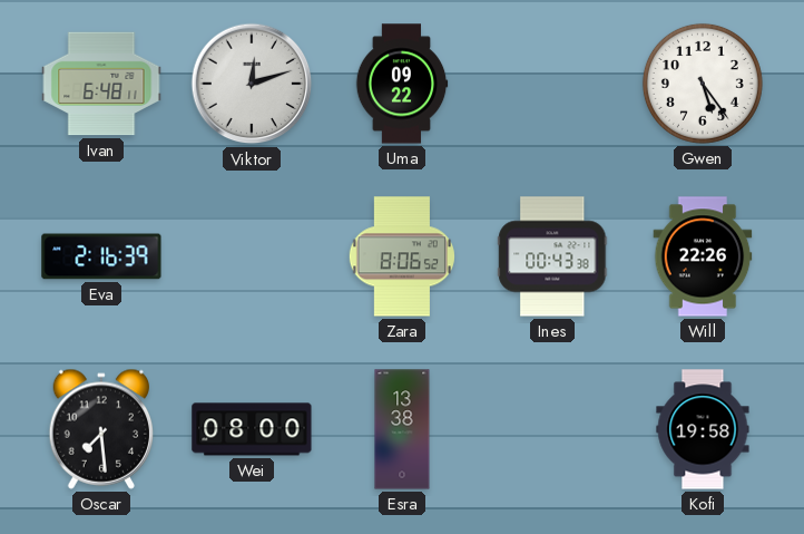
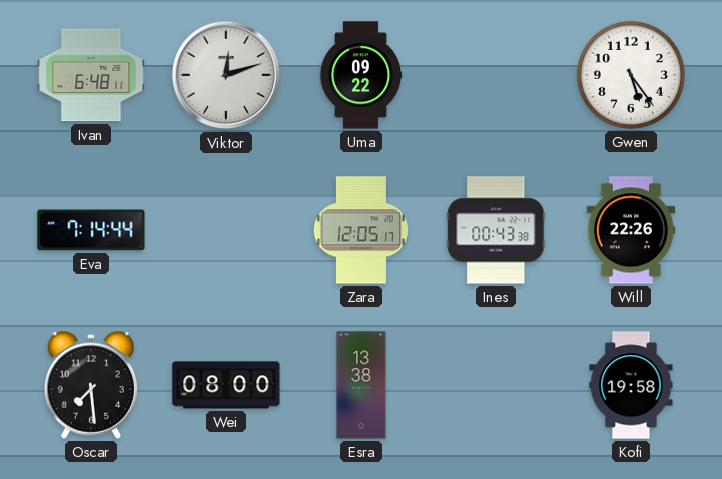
Eva: 2:16 -> 7:14 (91, 230)
Zara: 8:06 -> 12:05 (361, 230)
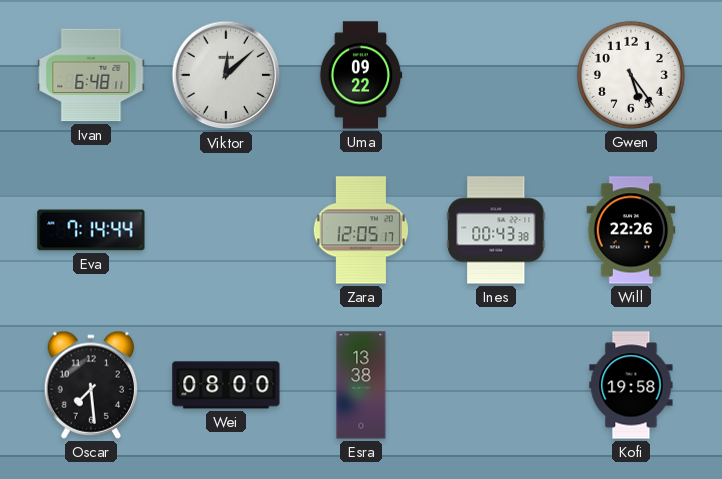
Viktor: 12:12 -> 12:08 (226, 75)
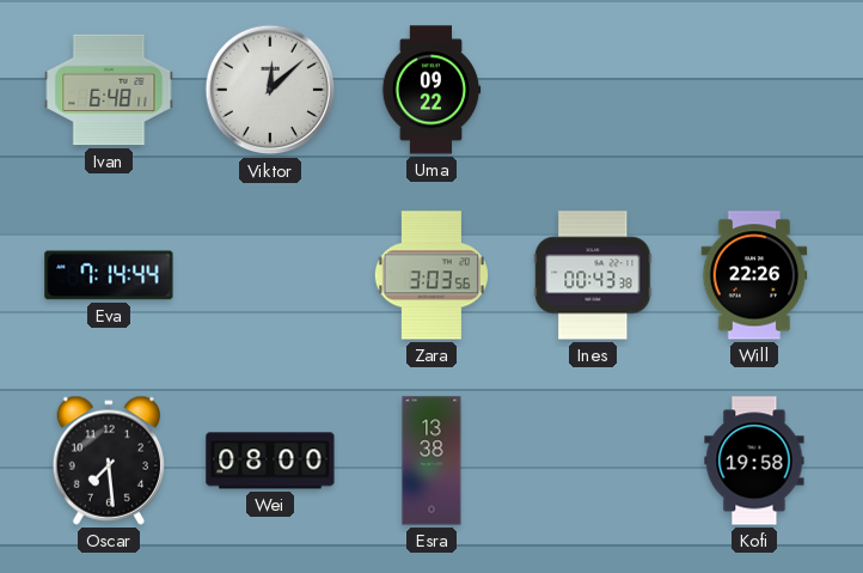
Gwen: 5:24 -> none (631, 75)
Zara: 12:05 -> 3:03 (431, 275)
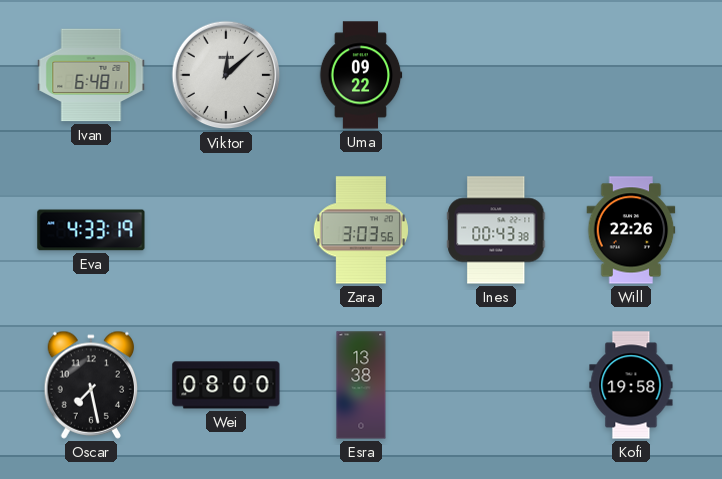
Eva: 7:14 -> 4:33 (91, 230)
Oscar: 7:29 -> 7:28 (91, 385)
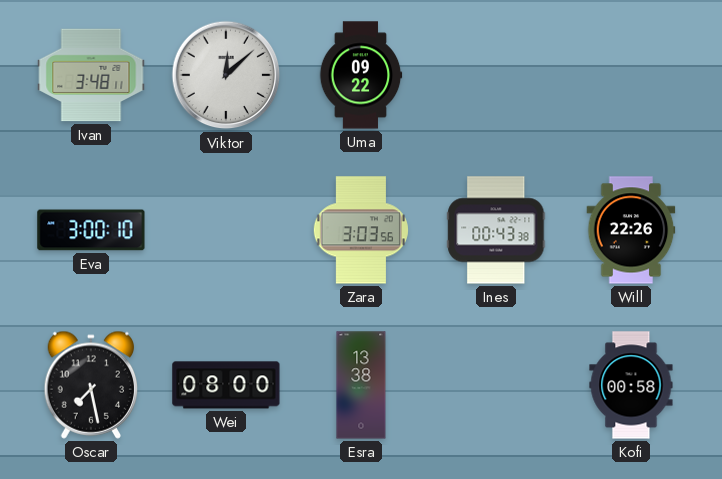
Ivan: 6:48 -> 3:48 (91, 75)
Eva: 4:33 -> 3:00 (91, 230)
Kofi: 19:58 -> 00:58 (631, 385)
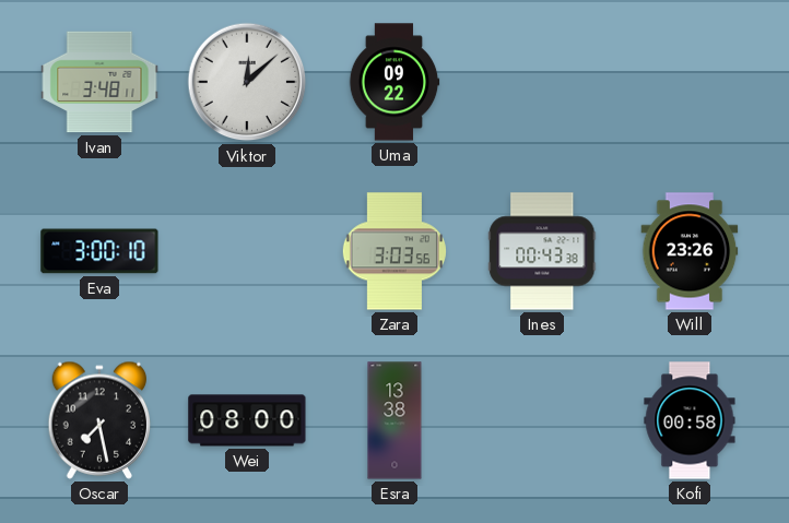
Will: 22:26 -> 23:26 (690, 251)
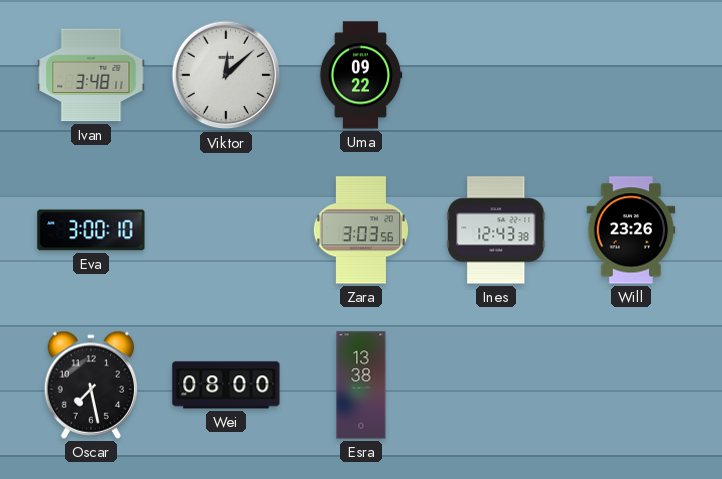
Ines: 00:43 -> 12:43 (496, 230)
Kofi: 00:58 -> none (690, 420)
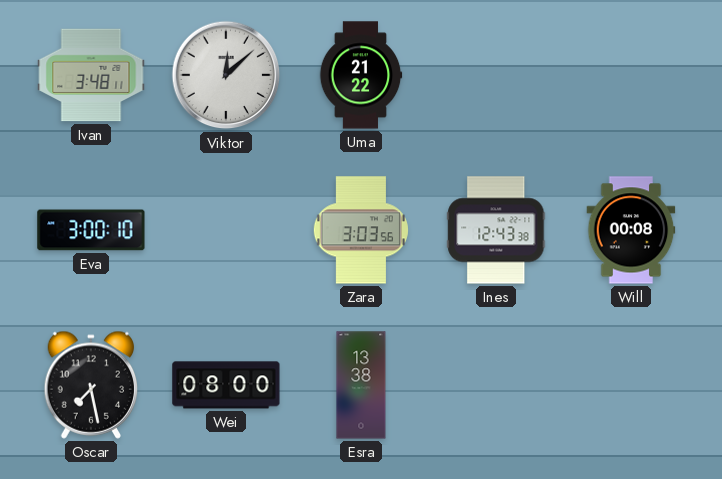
Uma: 09:22 -> 21:22 (361, 75)
Will: 23:26 -> 00:08 (631, 230)
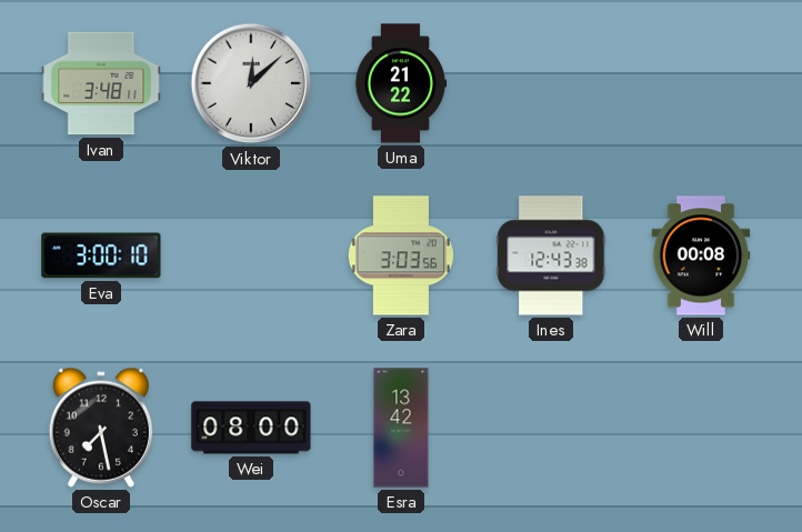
Esra: 13:38 -> 13:42 (401, 428)
